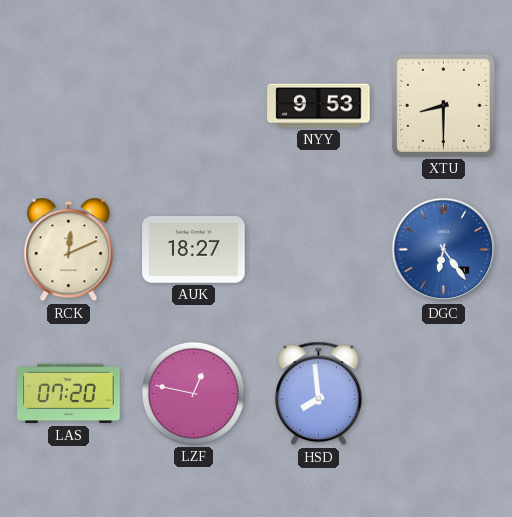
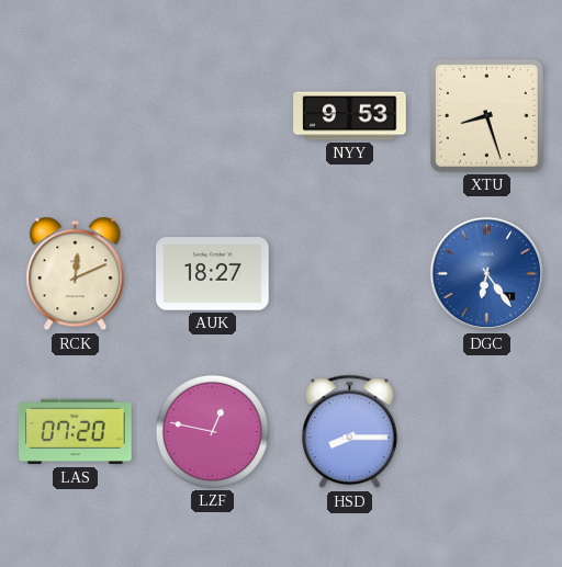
XTU: 8:30 -> 8:27 (486, 115)
HSD: 7:59 -> 8:15 (349, 432)
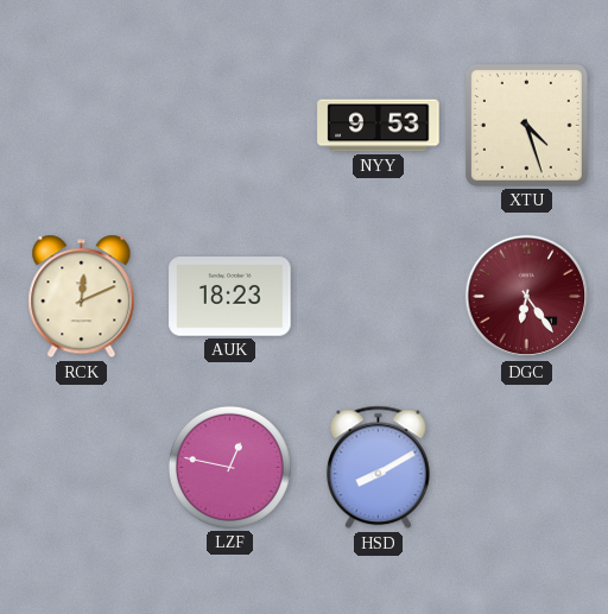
XTU: 8:27 -> 4:27 (526, 125)
AUK: 18:27 -> 18:23 (230, 297)
DGC dial: blue -> burgundy (527, 297)
LAS: 07:20 -> none (76, 432)
HSD: 8:15 -> 8:10 (378, 468)
